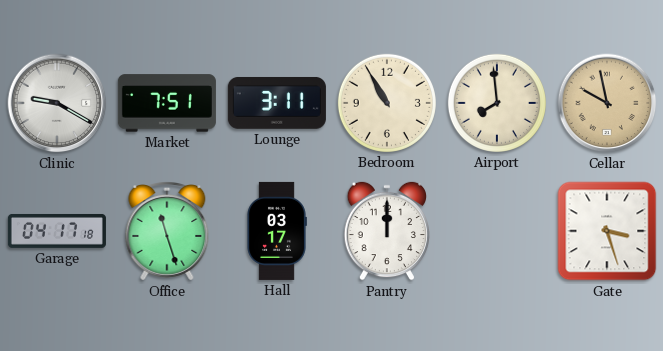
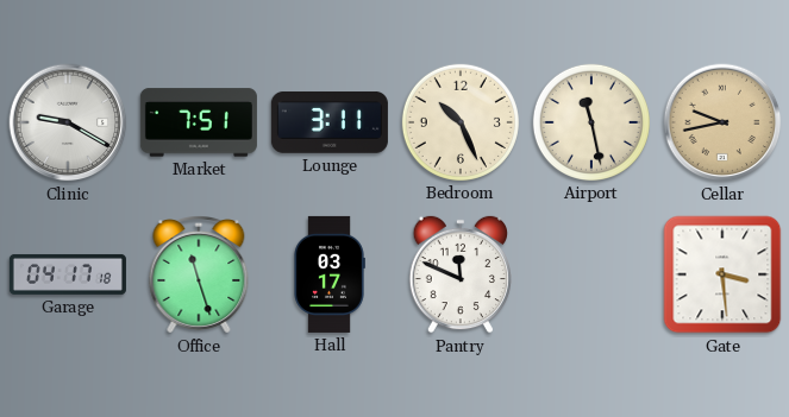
Bedroom: 10:55 -> 10:26 (461, 122)
Airport: 7:59 -> 11:28 (591, 122)
Cellar: 9:58 -> 9:43 (722, 122)
Pantry: 12:00 -> 11:49 (459, 274)
Gate: 3:27 -> 3:29 (722, 274)
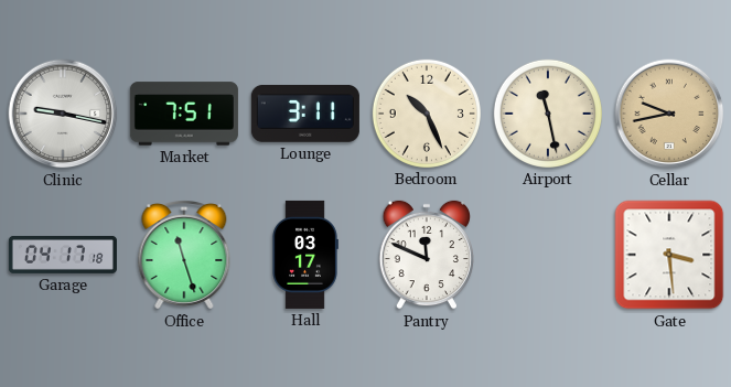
Clinic: 9:20 -> 9:17 (63, 114)
